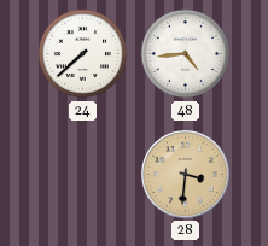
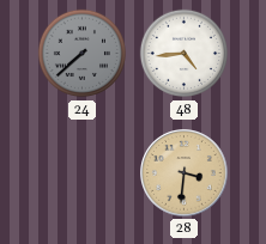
24 dial: white -> grey (83, 54)
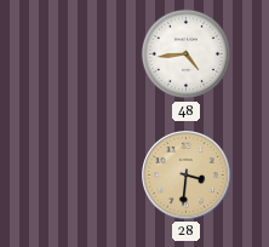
24: 7:38 -> none (83, 54)
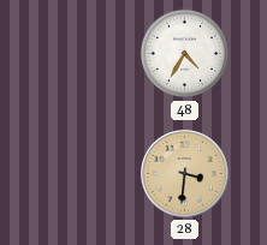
48: 4:44 -> 4:35 (185, 54)
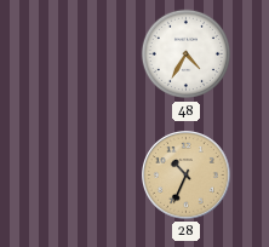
28: 3:31 -> 10:34 (187, 176)
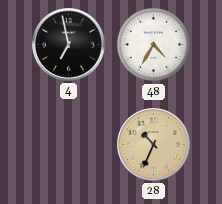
4: none -> 6:58 (69, 45)
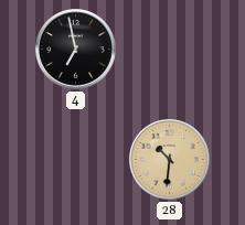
48: 4:35 -> none (154, 45)
28: 10:34 -> 10:31 (170, 160)
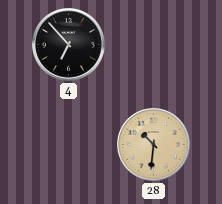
4: 6:58 -> 6:53 (69, 45)
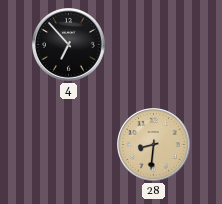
28: 10:31 -> 8:31 (154, 145)
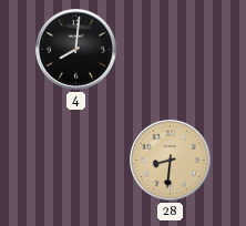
4: 6:53 -> 8:01 (76, 50)
